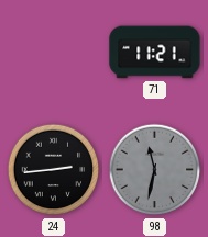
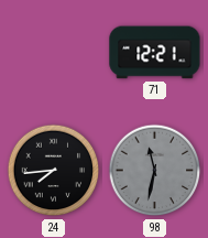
71: 11:21 -> 12:21 (155, 53)
24: 2:44 -> 7:44 (54, 171)
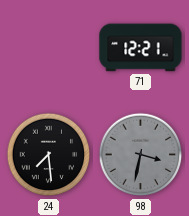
24: 7:44 -> 7:29 (49, 155)
98: 11:32 -> 3:32 (141, 155)
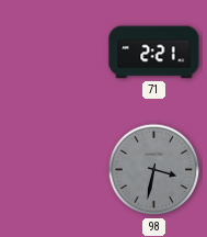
71: 12:21 -> 2:21 (154, 53)
24: 7:29 -> none (49, 155)
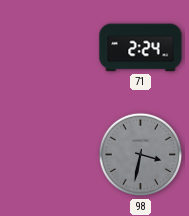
71: 2:21 -> 2:24 (141, 48)
